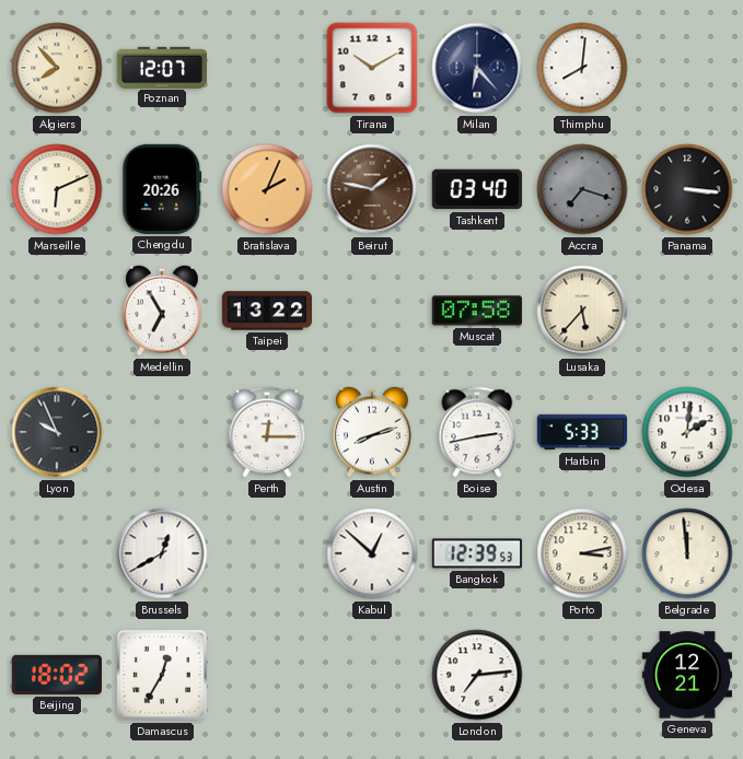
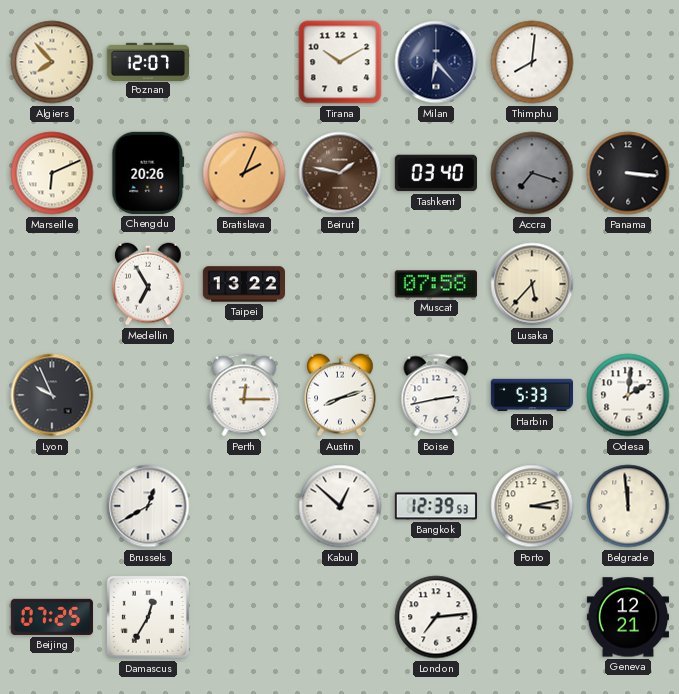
Beijing: 18:02 -> 07:25 (52, 617)
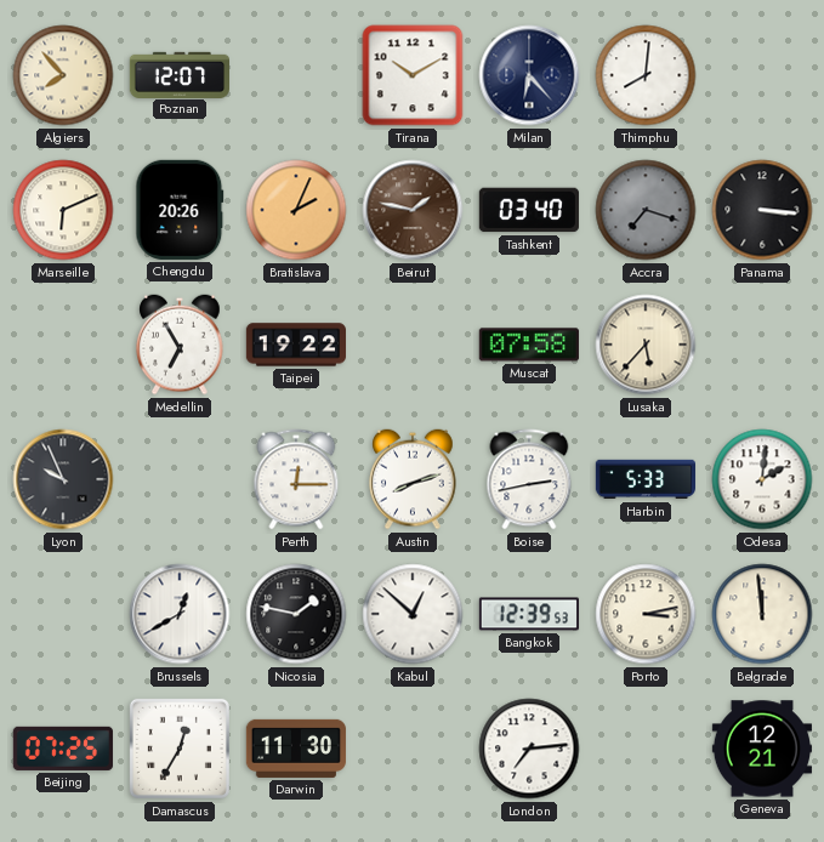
Taipei: 13:22 -> 19:22 (295, 345)
Nicosia: none -> 1:47 (296, 614)
Darwin: none -> 11:30 (295, 749)
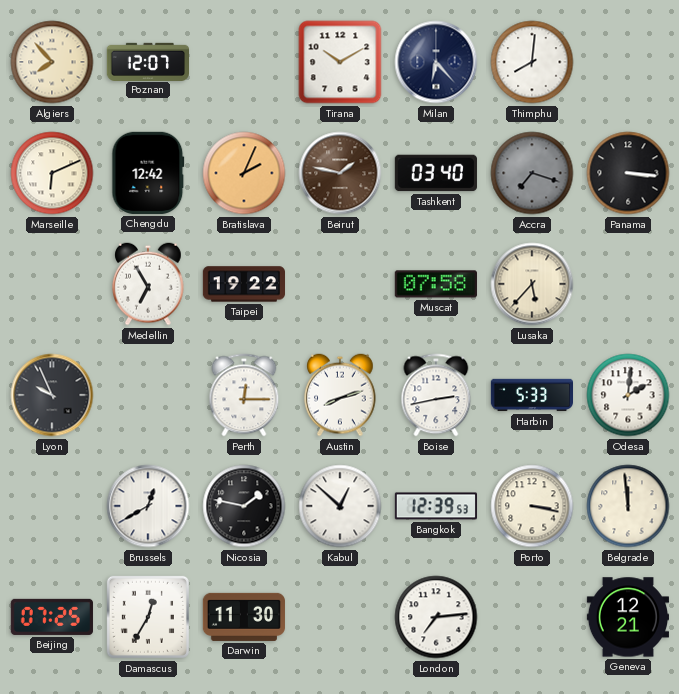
Chengdu: 20:26 -> 12:42 (148, 173)
Porto: 3:13 -> 3:17 (532, 506)
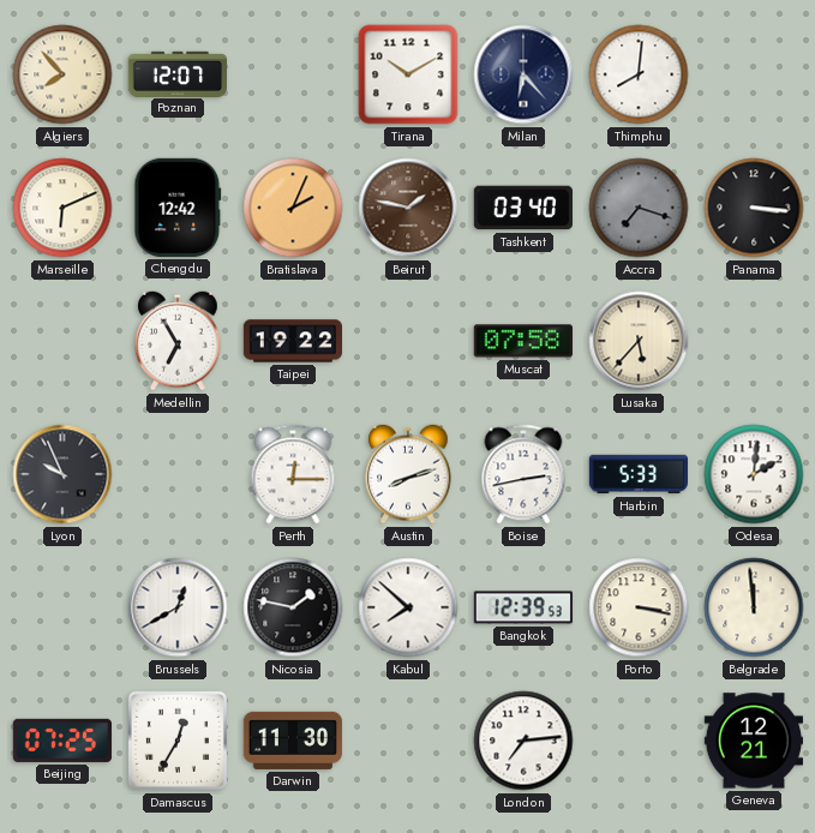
Kabul: 12:52 -> 7:52 (408, 607)
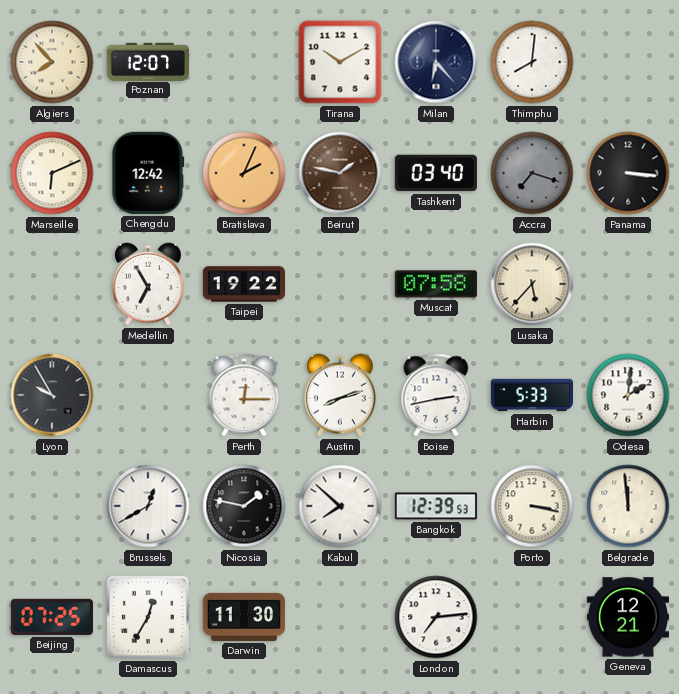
Lyon: 9:56 -> 9:55 (52, 395)
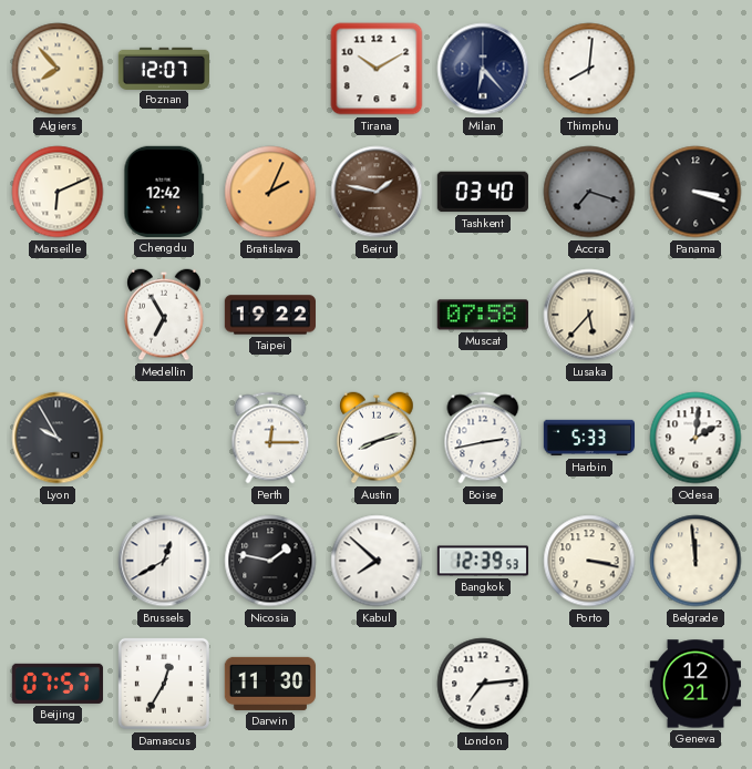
Panama: 3:16 -> 3:18 (696, 192)
Beijing: 07:25 -> 07:57 (58, 684)
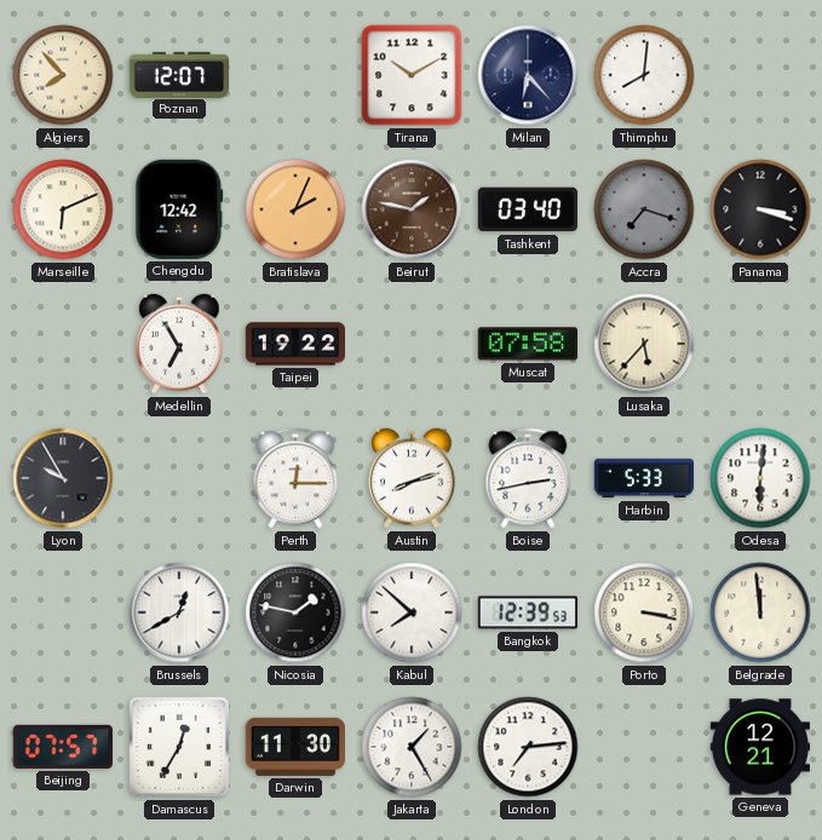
Odesa: 2:01 -> 6:01 (760, 478)
Jakarta: none -> 1:25 (412, 747)
